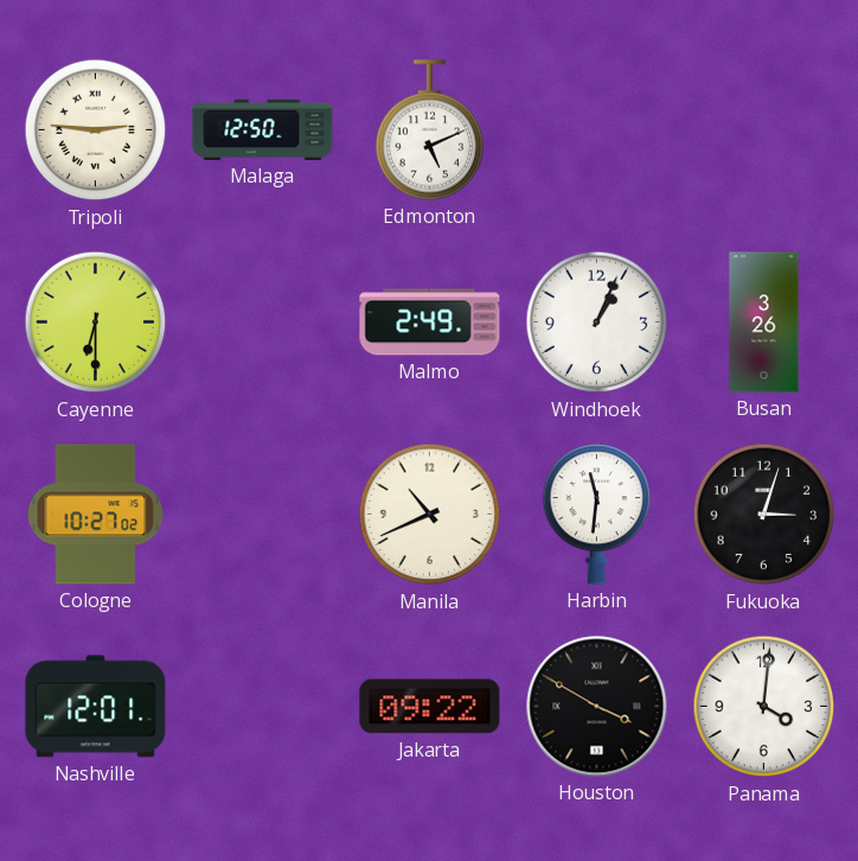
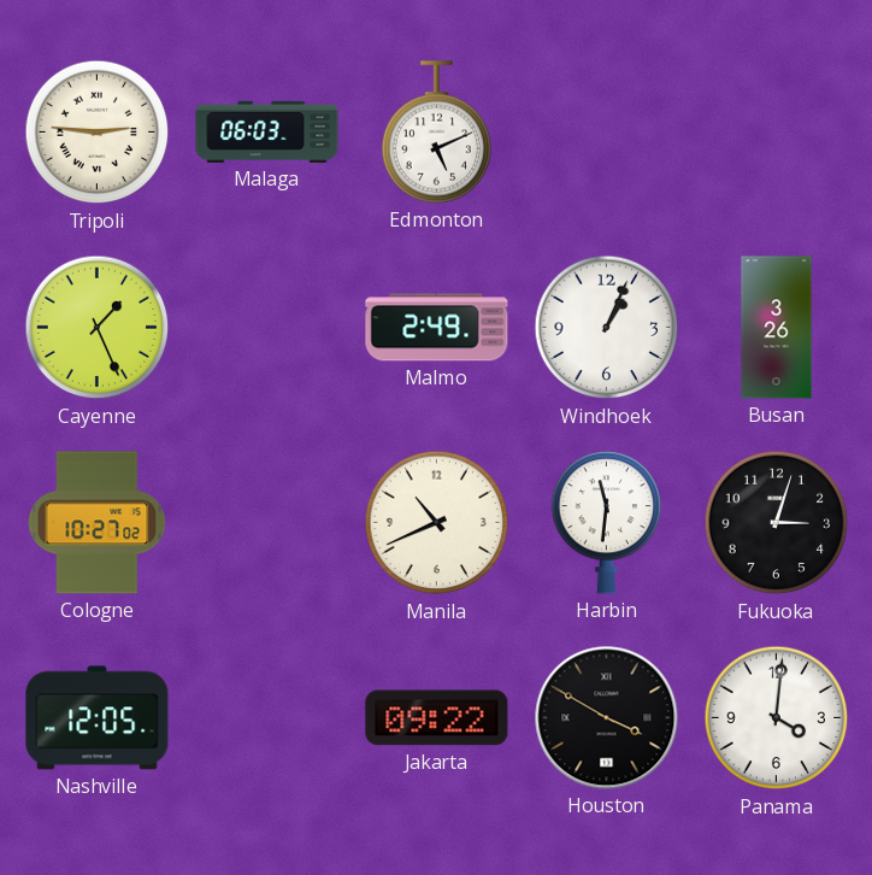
Malaga: 12:50 -> 06:03 (267, 131)
Cayenne: 6:30 -> 1:26 (98, 328)
Nashville: 12:01 -> 12:05 (98, 718)
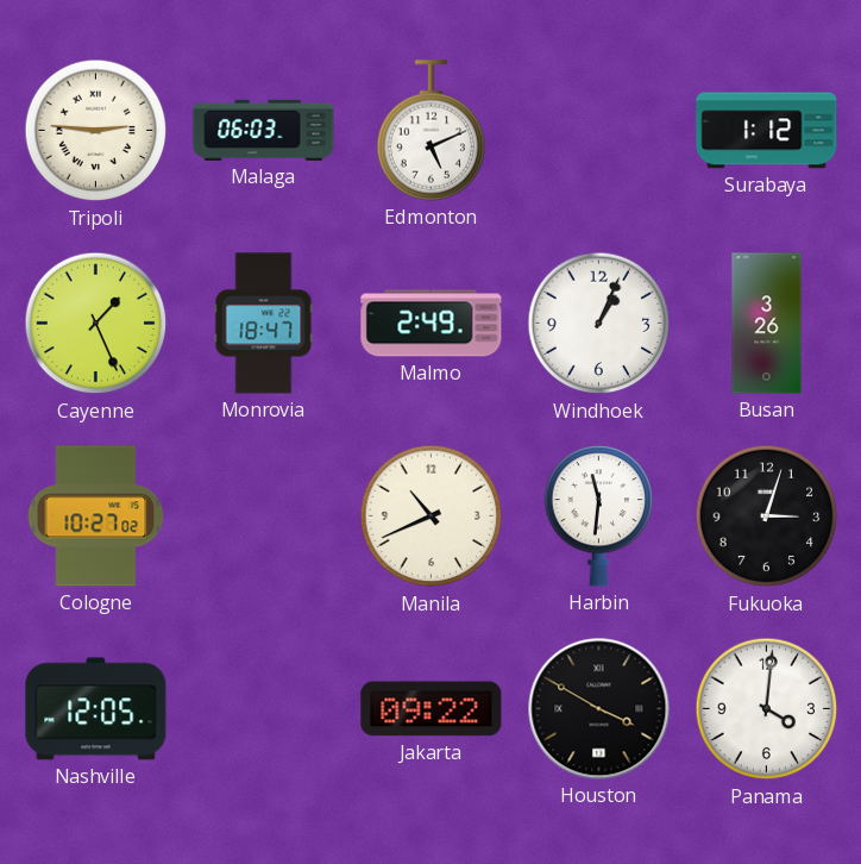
Surabaya: none -> 1:12 (767, 131)
Monrovia: none -> 18:47 (264, 324)
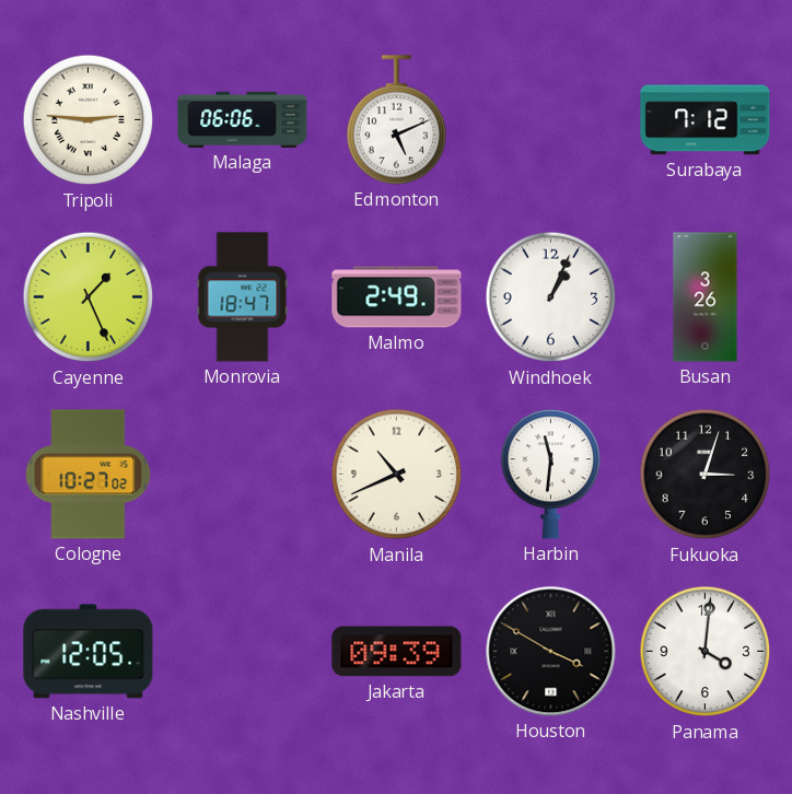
Malaga: 06:03 -> 06:06 (243, 119)
Surabaya: 1:12 -> 7:12 (706, 120)
Jakarta: 09:22 -> 09:39 (397, 652)
